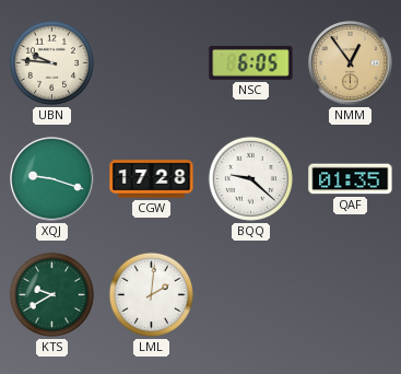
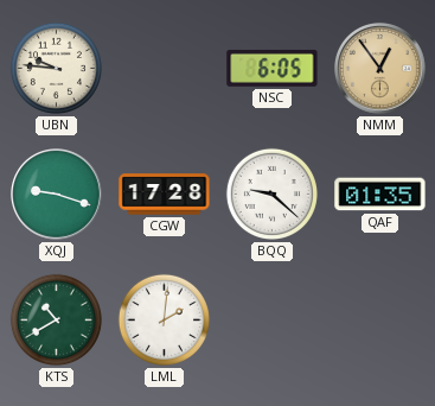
KTS: 9:40 -> 10:40 (56, 319)
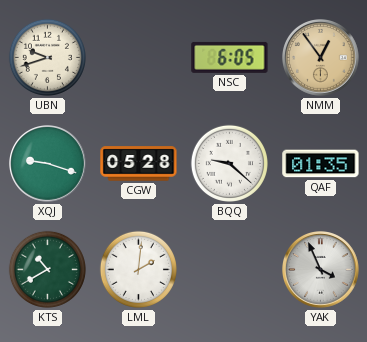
UBN: 9:46 -> 9:42 (47, 57)
CGW: 17:28 -> 05:28 (139, 164)
YAK: none -> 3:56 (321, 270)
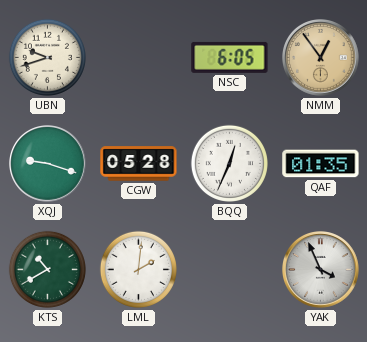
BQQ: 9:22 -> 12:34 (229, 163)
